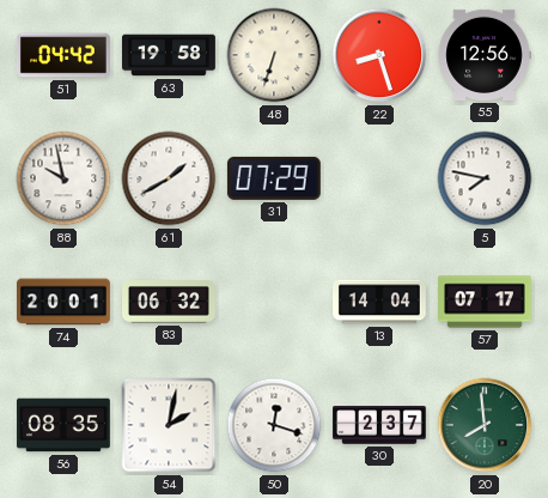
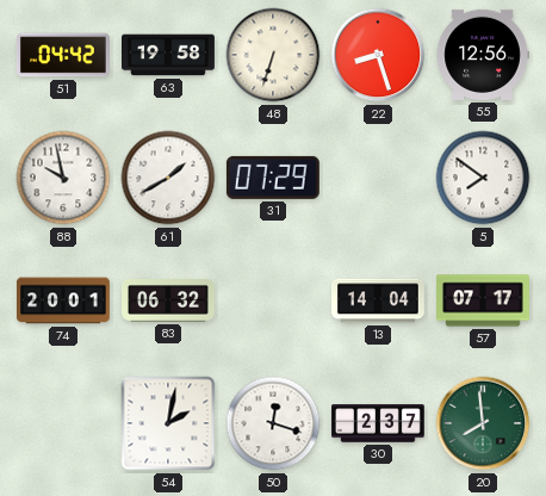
5: 7:47 -> 7:51 (483, 178)
56: 08:35 -> none (65, 425)
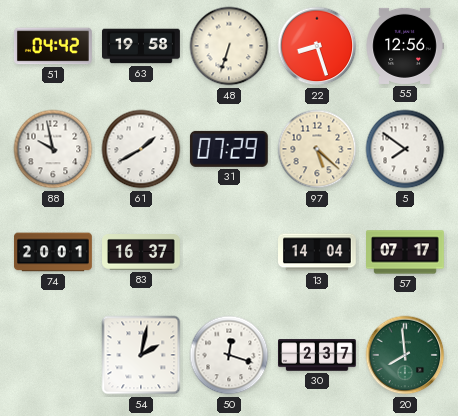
97: none -> 5:22 (317, 149)
83: 06:32 -> 16:37 (142, 253)
